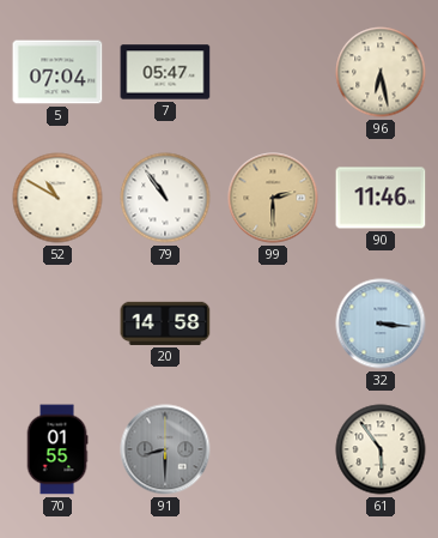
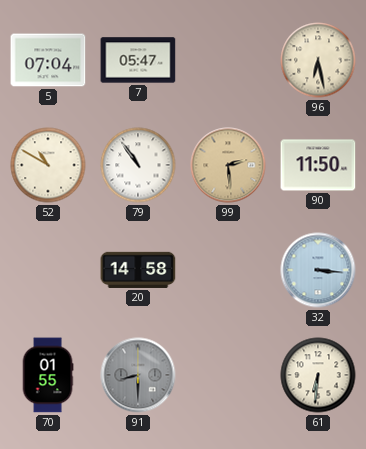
99: 2:30 -> 2:29 (228, 165)
90: 11:46 -> 11:50 (318, 165)
61: 5:54 -> 6:31 (318, 375)
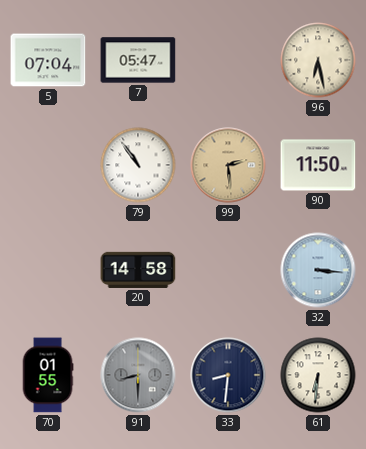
52: 10:50 -> none (48, 165)
33: none -> 8:31 (228, 375)
